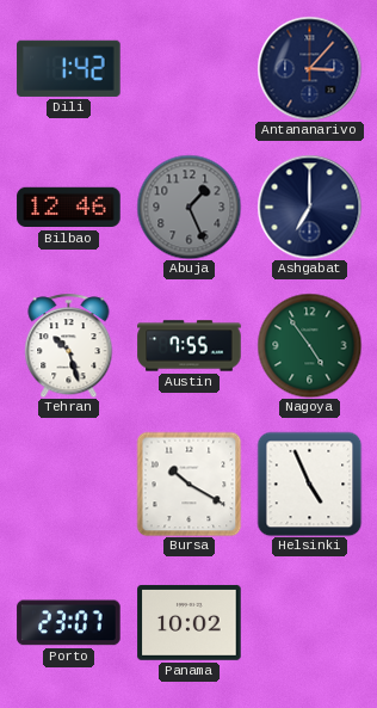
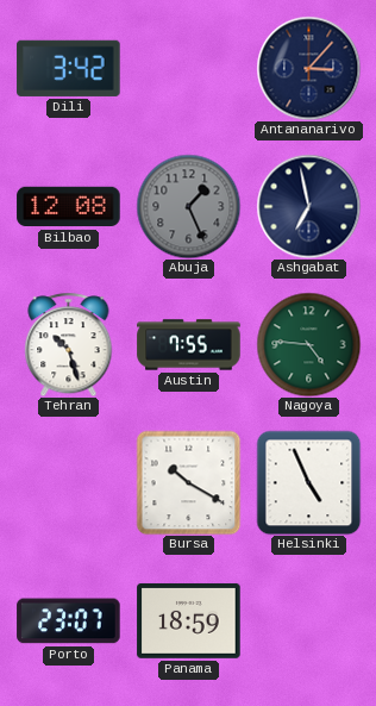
Dili: 1:42 -> 3:42 (69, 68)
Bilbao: 12:46 -> 12:08 (69, 207)
Ashgabat: 7:00 -> 6:58 (308, 206)
Nagoya: 4:54 -> 4:46 (308, 344)
Panama: 10:02 -> 18:59 (189, 620)
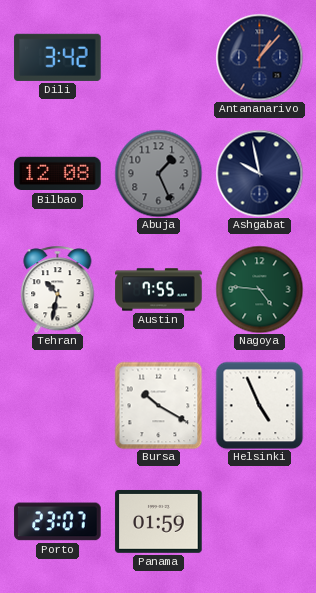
Antananarivo: 3:07 -> 1:07 (259, 57)
Ashgabat: 6:58 -> 9:58 (259, 173)
Tehran: 10:27 -> 10:32 (58, 289)
Panama: 18:59 -> 01:59 (159, 521)
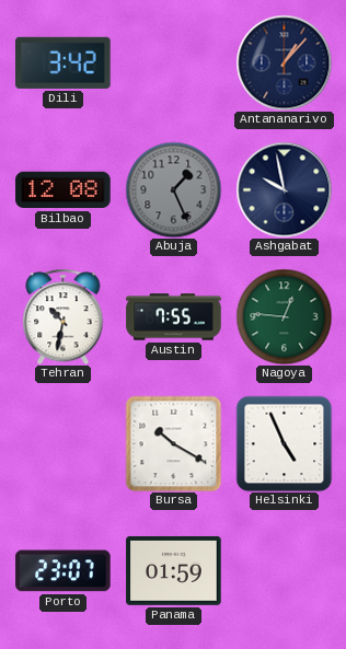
Nagoya: 4:46 -> 12:46 (284, 316)
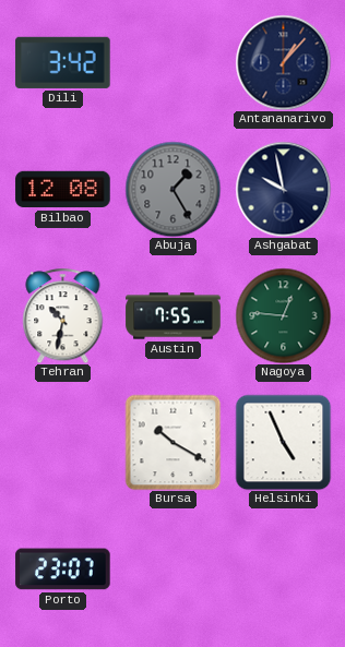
Abuja: 1:26 -> 1:25 (172, 189)
Panama: 01:59 -> none (174, 570)
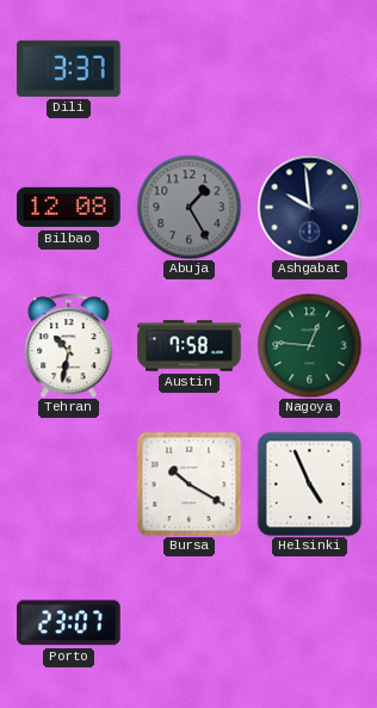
Dili: 3:42 -> 3:37 (69, 68)
Antananarivo: 1:07 -> none (283, 62)
Ashgabat: 9:58 -> 9:59 (309, 207)
Austin: 7:55 -> 7:58 (190, 346)
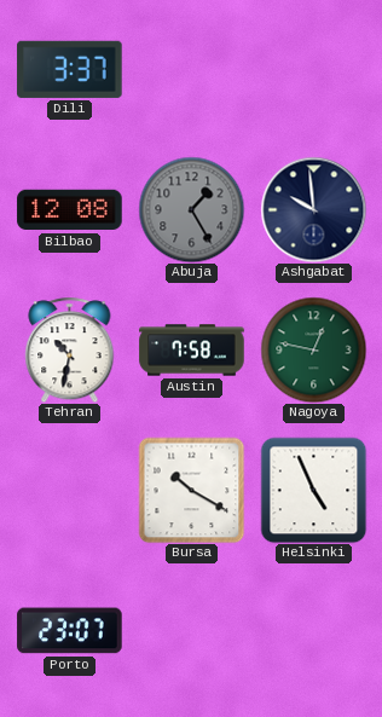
Nagoya: 12:46 -> 12:47 (313, 349)
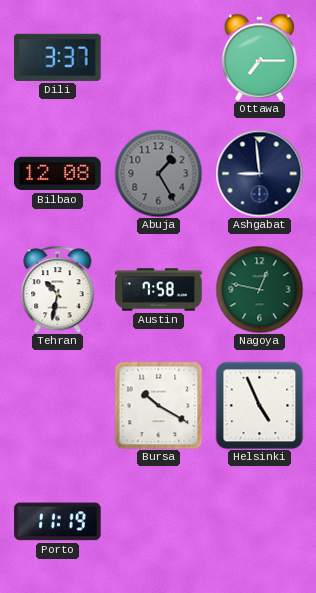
Ottawa: none -> 7:15 (260, 57)
Ashgabat: 9:59 -> 8:59 (259, 173)
Porto: 23:07 -> 11:19 (58, 522)
